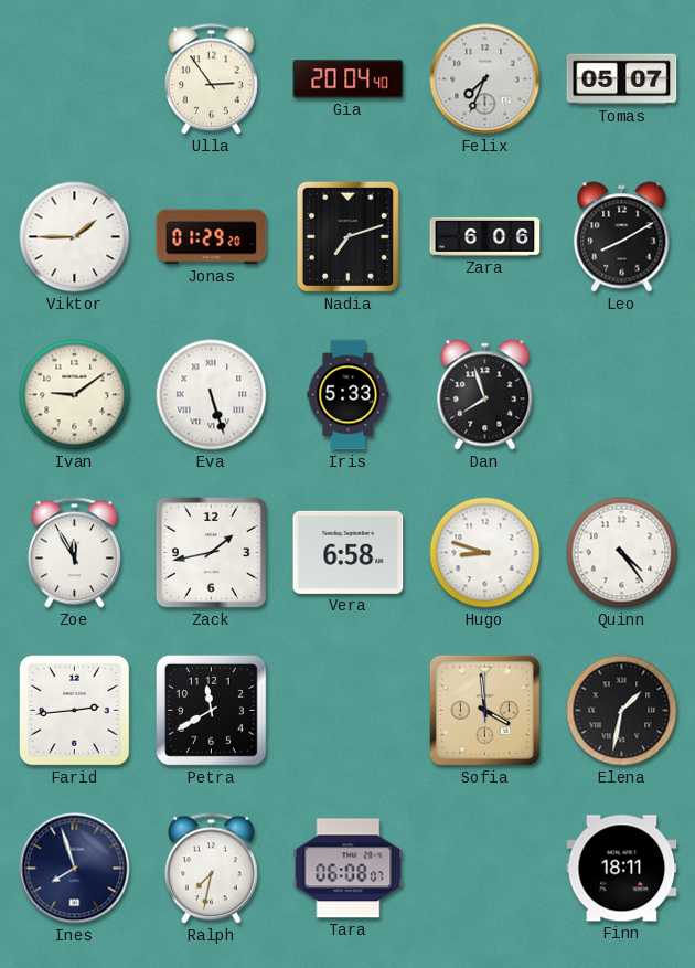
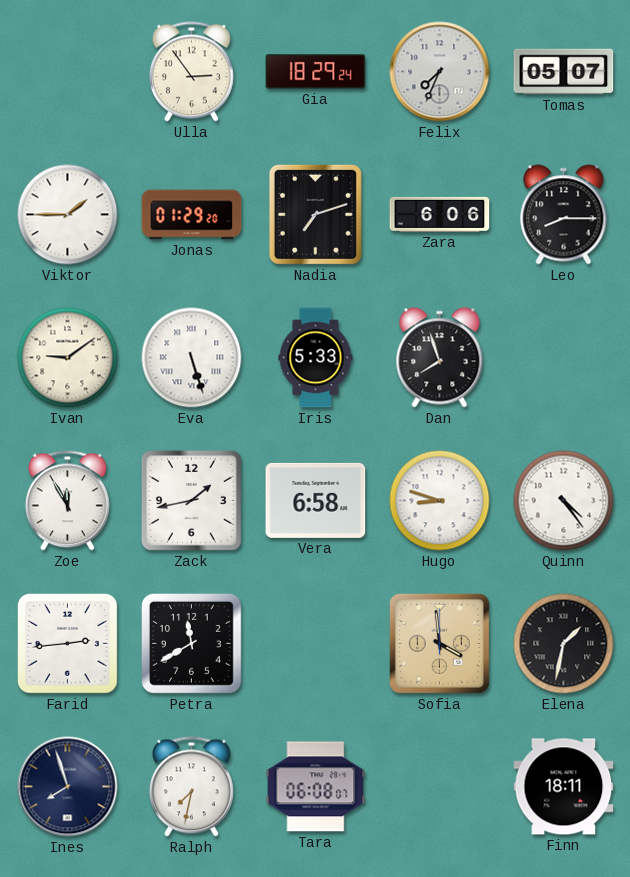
Gia: 20:04 -> 18:29 (316, 72)
Leo: 8:10 -> 8:15 (564, 215)
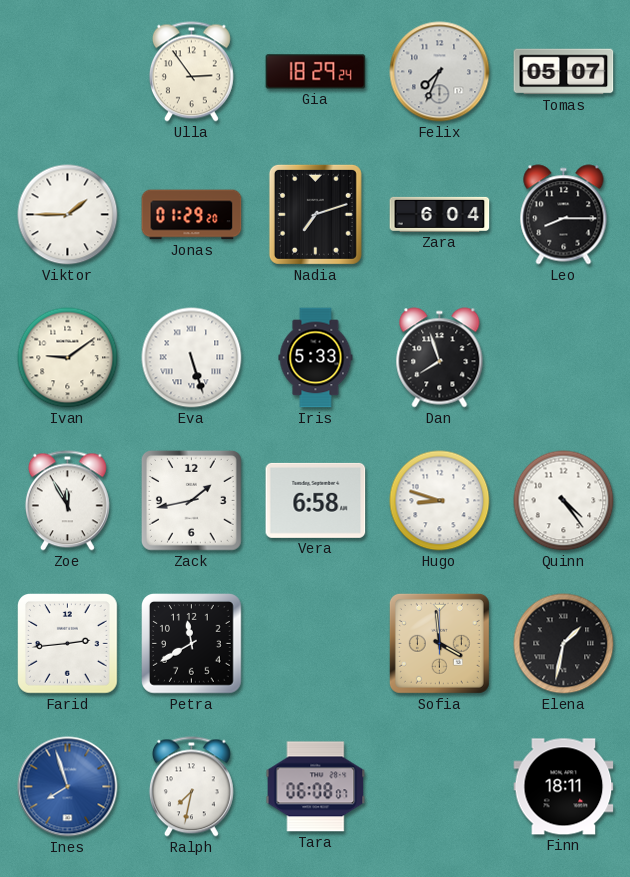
Zara: 6:06 -> 6:04 (440, 214)
Ines dial: navy -> blue (68, 787)
